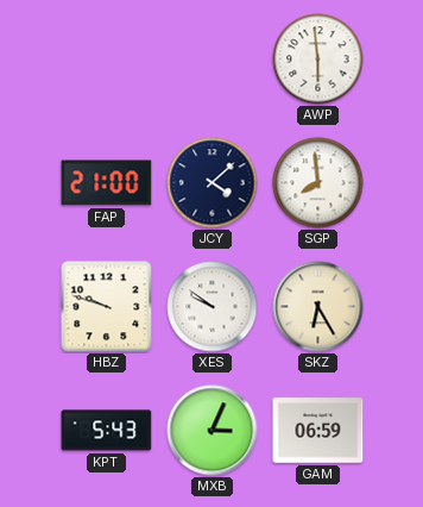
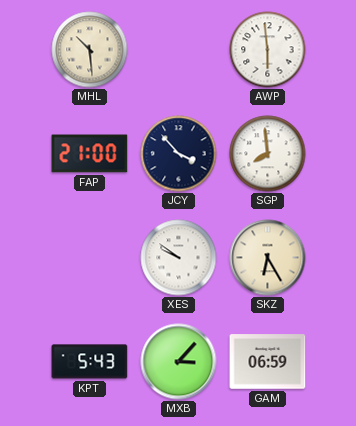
MHL: none -> 10:29 (90, 50)
JCY: 4:08 -> 3:53 (179, 154)
HBZ: 9:48 -> none (107, 307)
MXB: 3:04 -> 3:07 (179, 362)
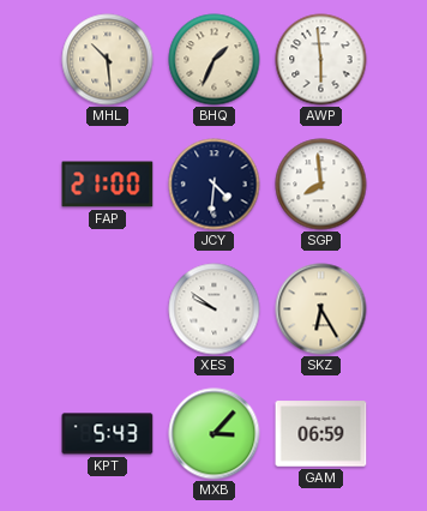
BHQ: none -> 1:34 (215, 60)
JCY: 3:53 -> 4:31 (215, 185)
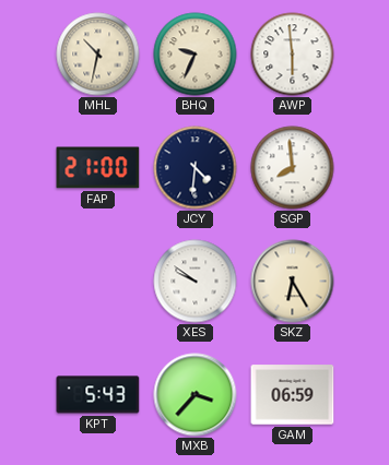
MHL: 10:29 -> 10:32 (98, 55)
BHQ: 1:34 -> 9:34 (196, 55)
MXB: 3:07 -> 3:37 (196, 395)
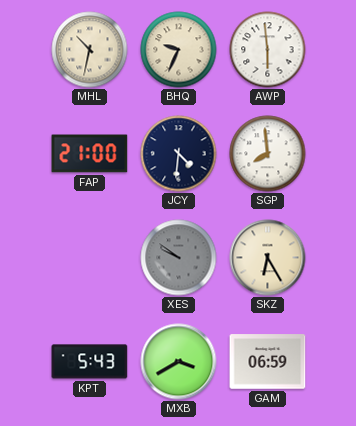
XES dial: white -> grey (179, 258)
MXB: 3:37 -> 3:40 (179, 362)
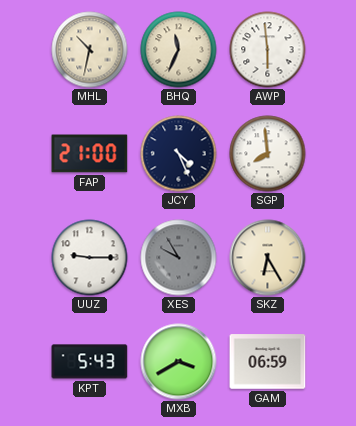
BHQ: 9:34 -> 11:34 (179, 50)
JCY: 4:31 -> 4:26 (179, 154)
UUZ: none -> 9:15 (90, 258)
XES: 9:51 -> 9:55 (179, 258)
